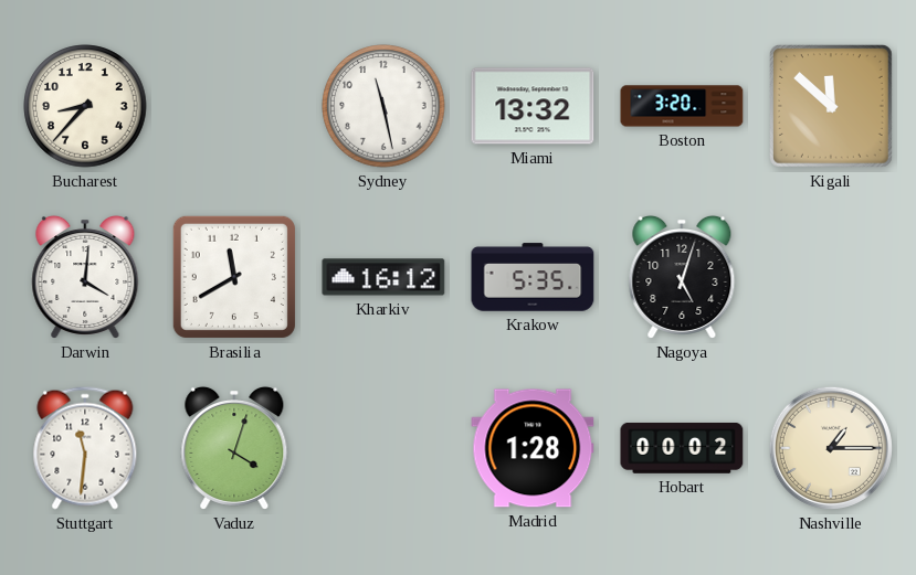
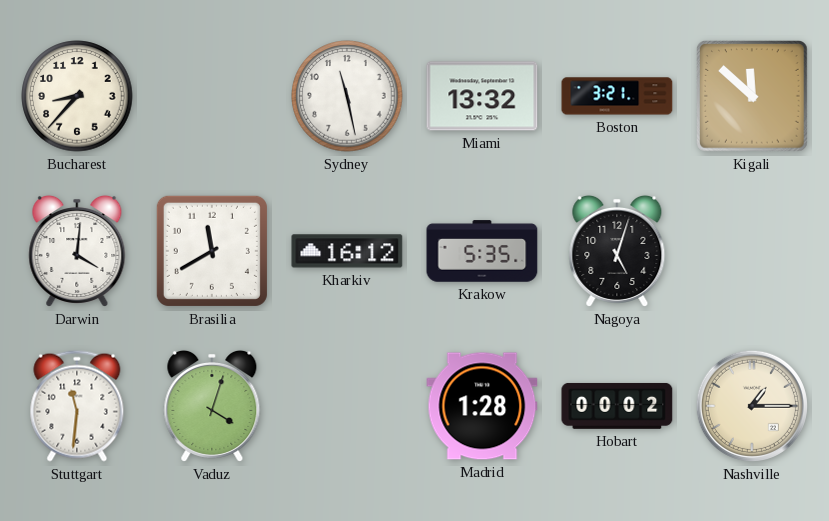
Boston: 3:20 -> 3:21 (617, 96)
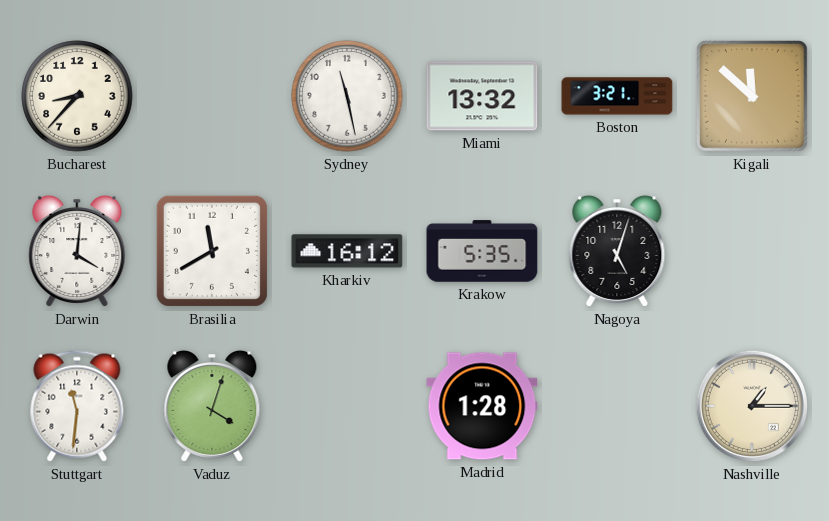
Hobart: 00:02 -> none (617, 406)
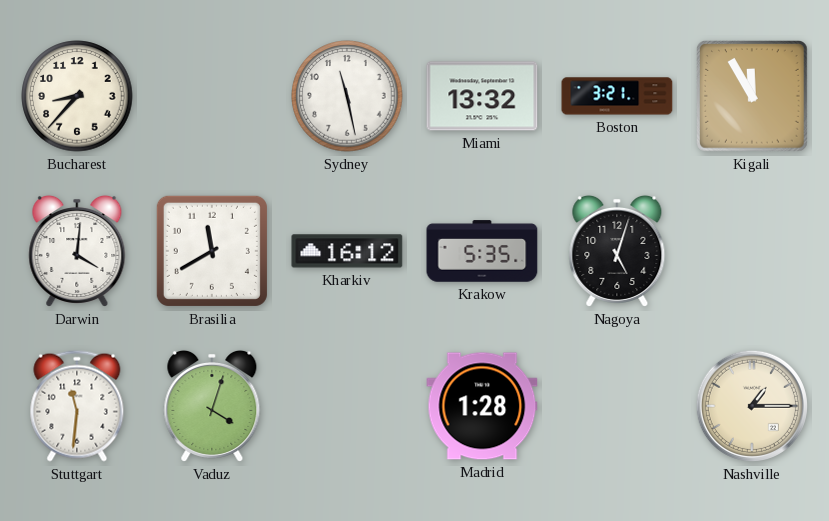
Kigali: 11:52 -> 11:55 (753, 97)
